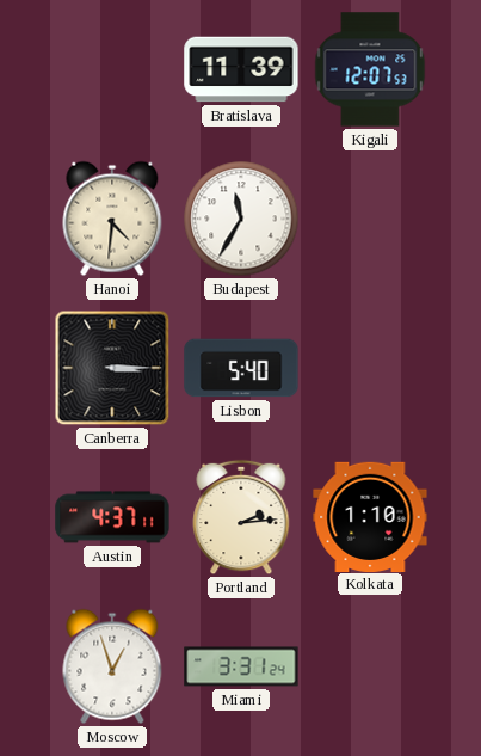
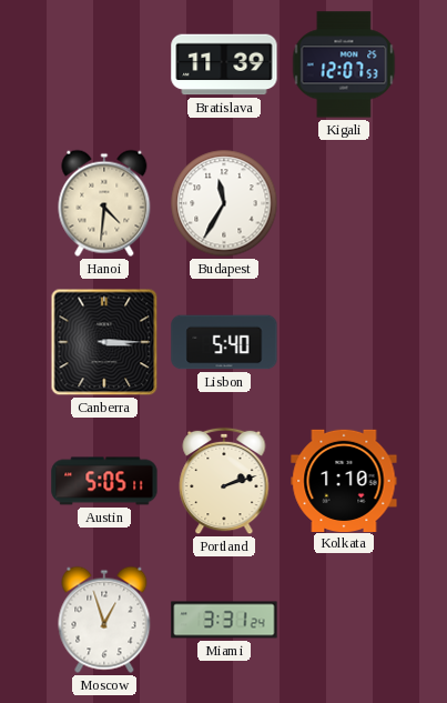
Austin: 4:37 -> 5:05 (104, 481)
Portland: 2:14 -> 2:12 (224, 481)
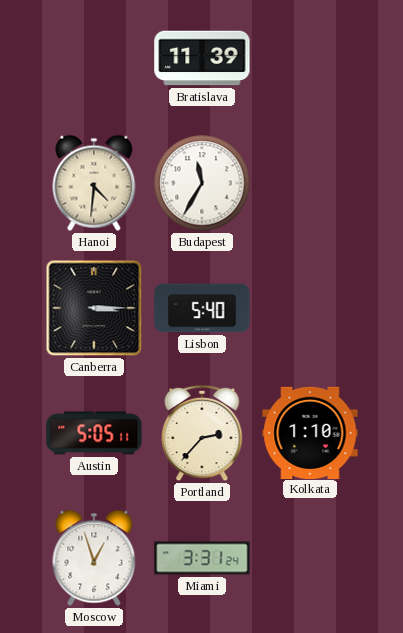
Kigali: 12:07 -> none (344, 64)
Portland: 2:12 -> 2:37 (202, 433)
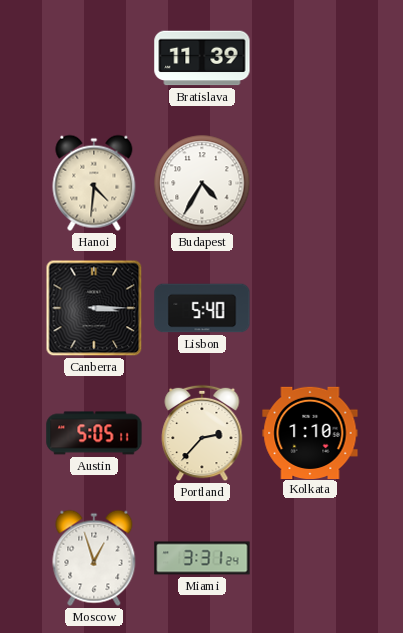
Budapest: 11:35 -> 4:35 (202, 183)
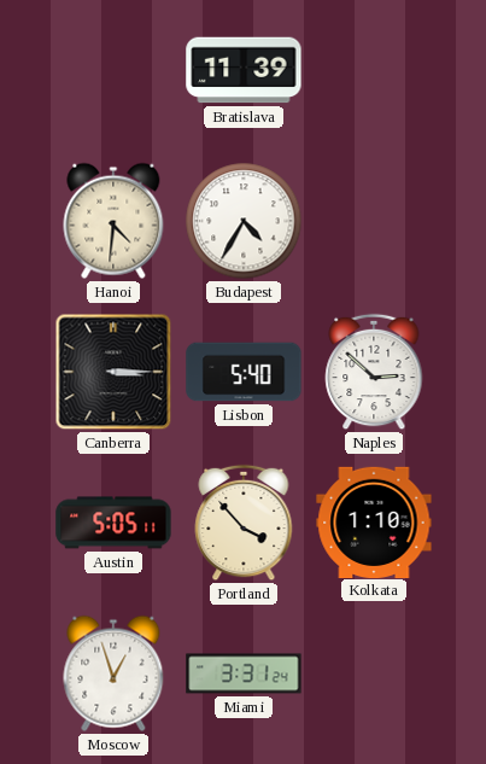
Naples: none -> 2:52 (374, 372)
Portland: 2:37 -> 3:53 (244, 523)
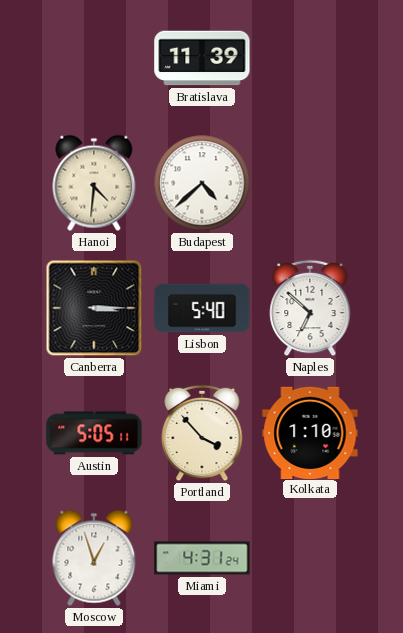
Budapest: 4:35 -> 4:38 (202, 183)
Naples: 2:52 -> 6:52 (310, 308)
Miami: 3:31 -> 4:31 (202, 558)
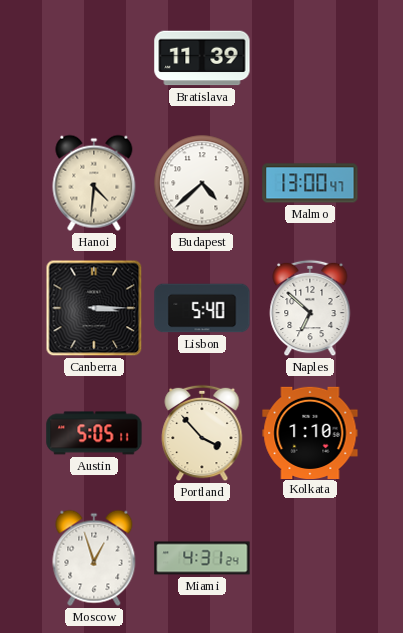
Malmo: none -> 13:00 (310, 183)
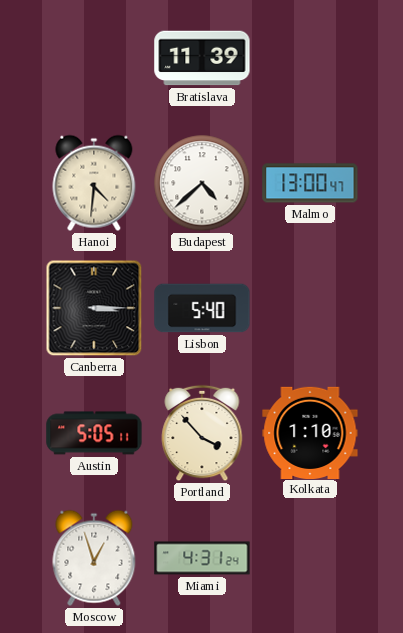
Naples: 6:52 -> none (310, 308)
